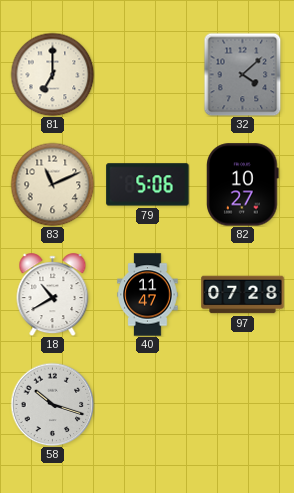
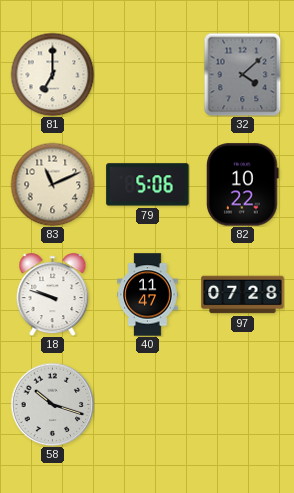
82: 10:27 -> 10:22 (243, 185)
18: 10:40 -> 9:48 (53, 295)
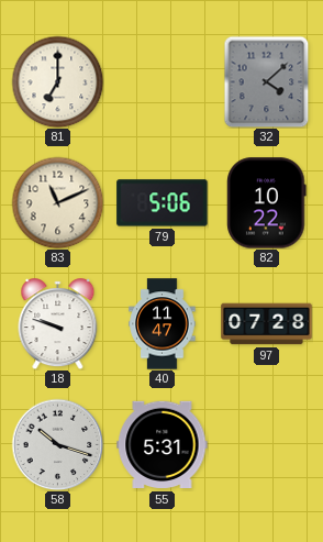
55: none -> 5:31 (163, 445)
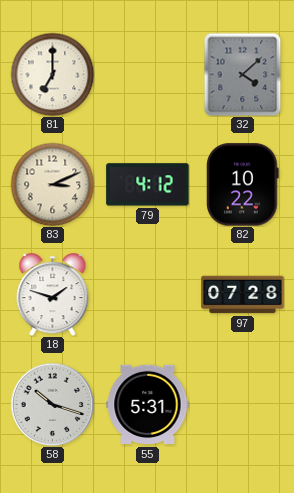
83: 11:11 -> 3:11 (52, 184)
79: 5:06 -> 4:12 (148, 185)
18: 9:48 -> 1:48 (53, 295)
40: 11:47 -> none (163, 324)
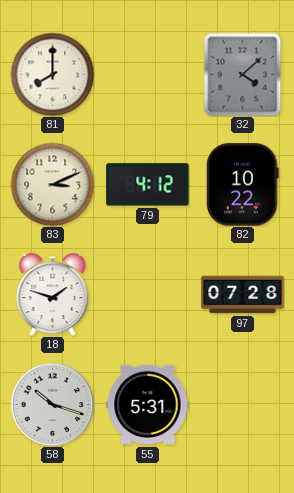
81: 7:00 -> 8:00 (52, 74)
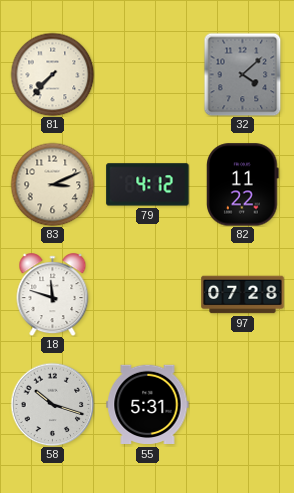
81: 8:00 -> 7:37 (52, 74)
82: 10:22 -> 11:22 (243, 185)
18: 1:48 -> 11:48 (53, 295)
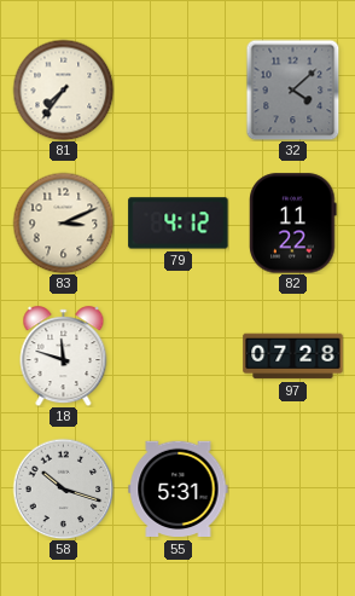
81: 7:37 -> 7:36 (63, 89)
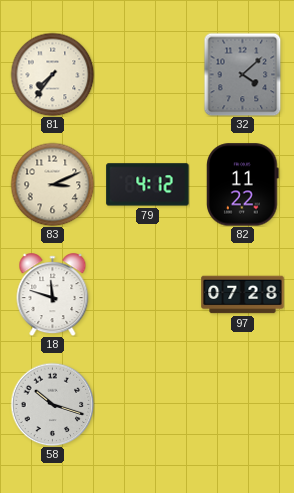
55: 5:31 -> none (179, 490)
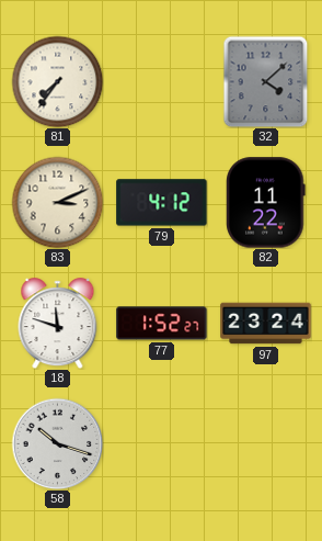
77: none -> 1:52 (162, 324)
97: 07:28 -> 23:24 (266, 324)
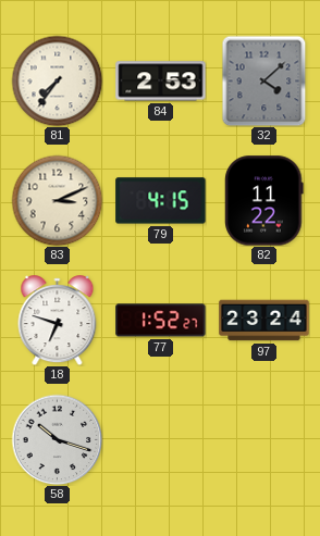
84: none -> 2:53 (161, 82)
79: 4:12 -> 4:15 (161, 201)
18: 11:48 -> 6:48 (58, 321)
